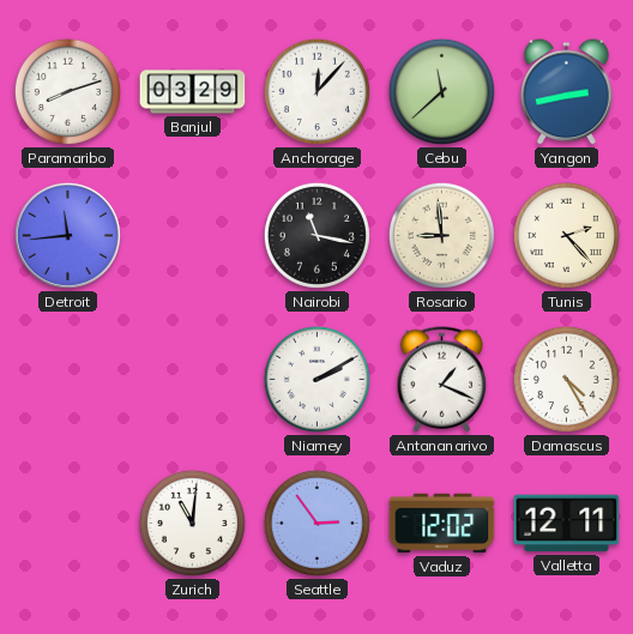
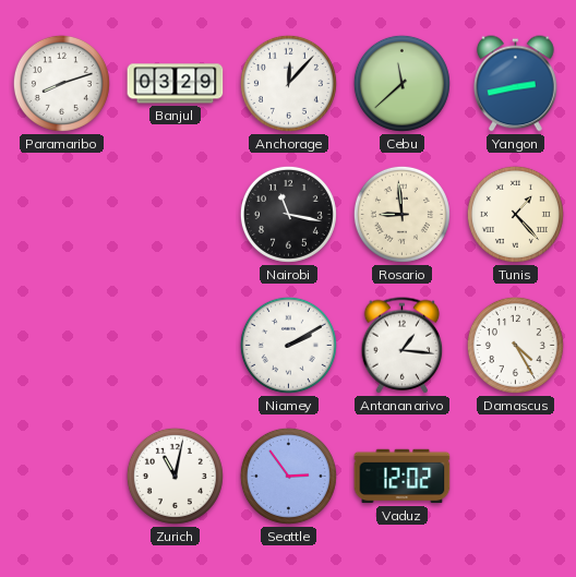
Detroit: 11:44 -> none (67, 235)
Tunis: 2:23 -> 1:23 (515, 214)
Antananarivo: 1:19 -> 1:16 (403, 346)
Zurich: 11:01 -> 11:02 (175, 476)
Valletta: 12:11 -> none (567, 524)
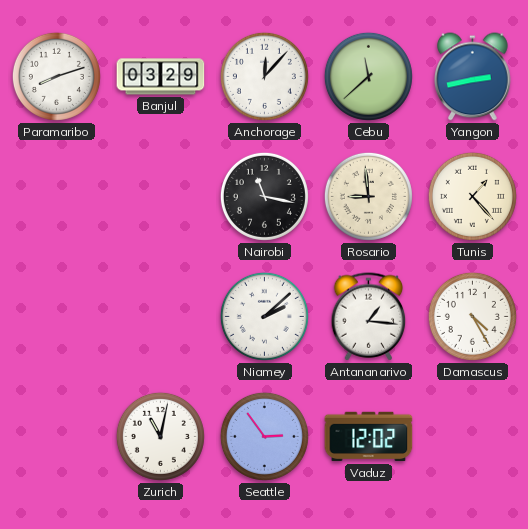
Niamey: 2:10 -> 2:08 (264, 316)
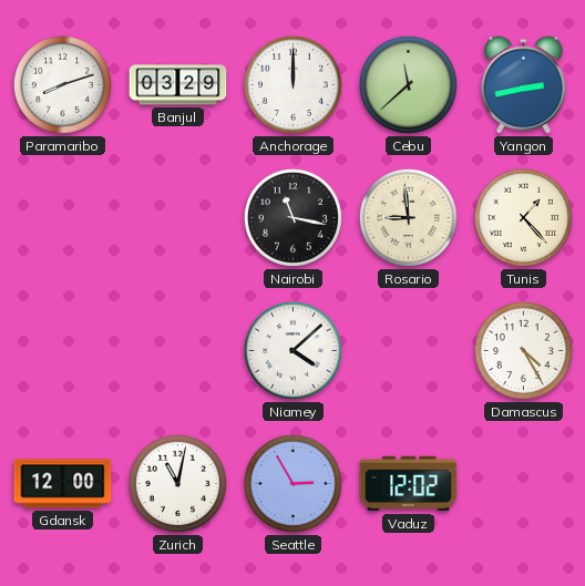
Anchorage: 12:07 -> 12:00 (292, 84)
Niamey: 2:08 -> 4:08 (292, 350)
Antananarivo: 1:16 -> none (369, 317)
Gdansk: none -> 12:00 (63, 484)
Seattle: 2:54 -> 2:55 (292, 483)
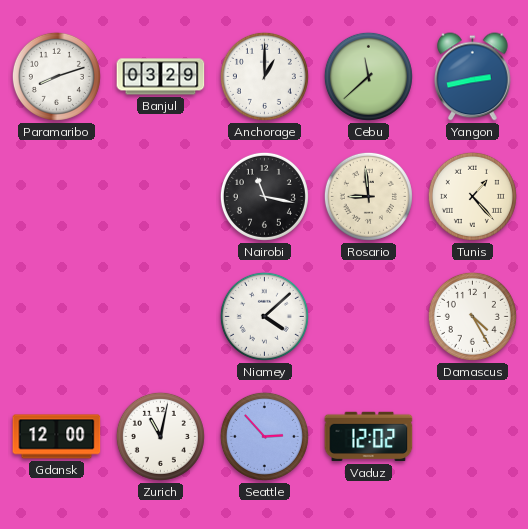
Anchorage: 12:00 -> 1:00 (264, 76)
Seattle: 2:55 -> 2:53 (264, 436)
